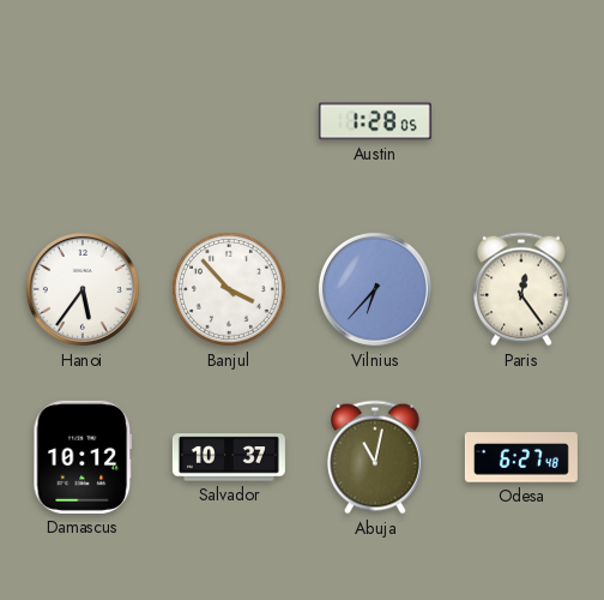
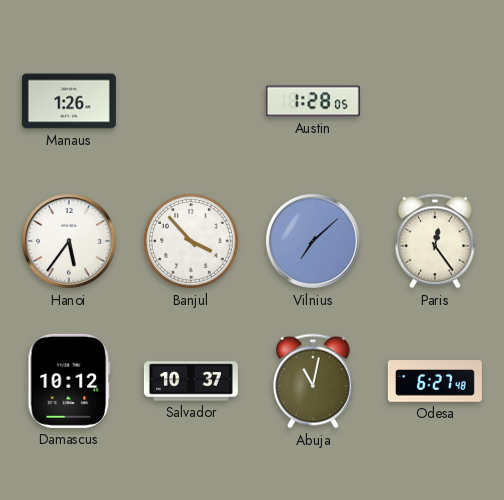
Manaus: none -> 1:26 (69, 101)
Vilnius: 6:37 -> 7:08 (313, 241)
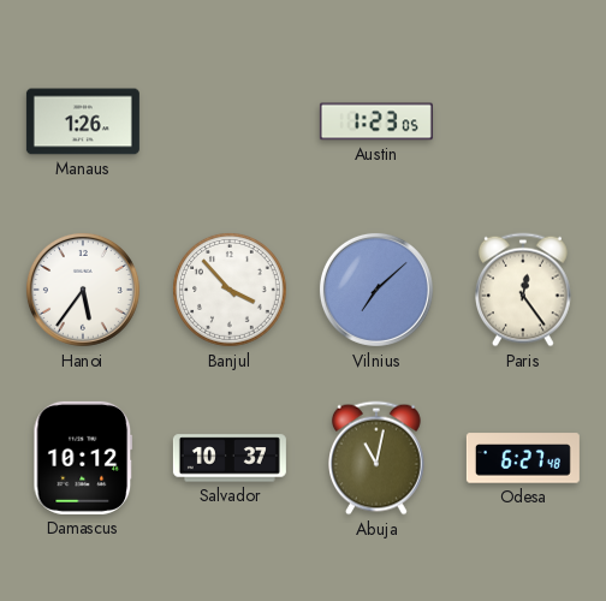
Austin: 1:28 -> 1:23 (376, 121)
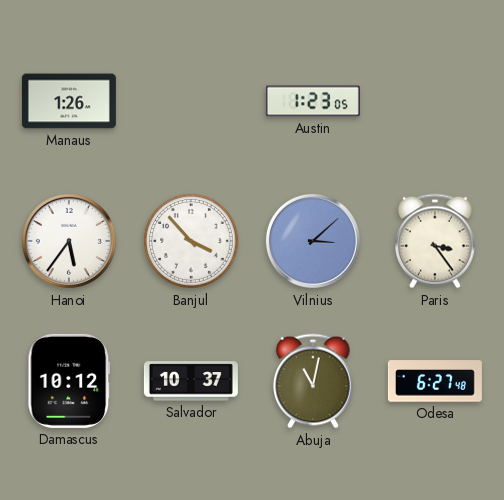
Vilnius: 7:08 -> 3:08 (313, 241)
Paris: 12:24 -> 3:24 (436, 241)
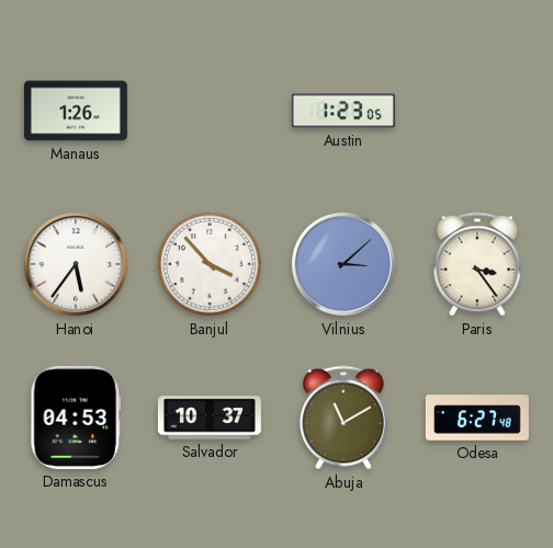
Damascus: 10:12 -> 04:53 (76, 418)
Abuja: 11:02 -> 11:10 (345, 418)
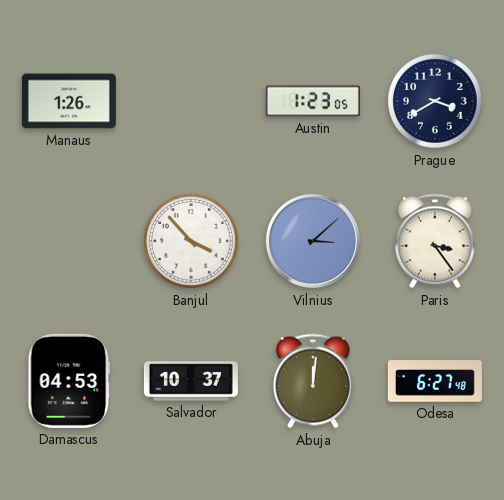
Prague: none -> 3:40 (436, 102)
Hanoi: 5:36 -> none (76, 264)
Abuja: 11:10 -> 12:01 (314, 381)
